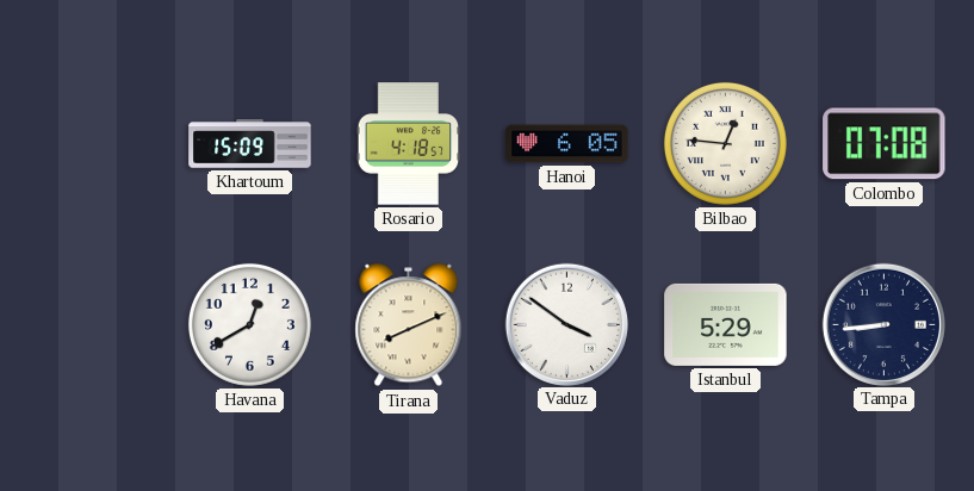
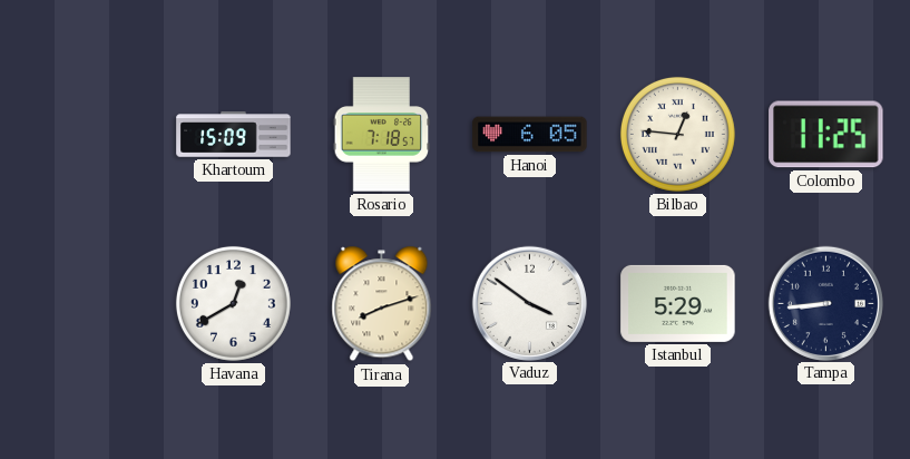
Rosario: 4:18 -> 7:18 (382, 135)
Colombo: 07:08 -> 11:25 (826, 135)
Tirana: 8:11 -> 8:12 (382, 304)
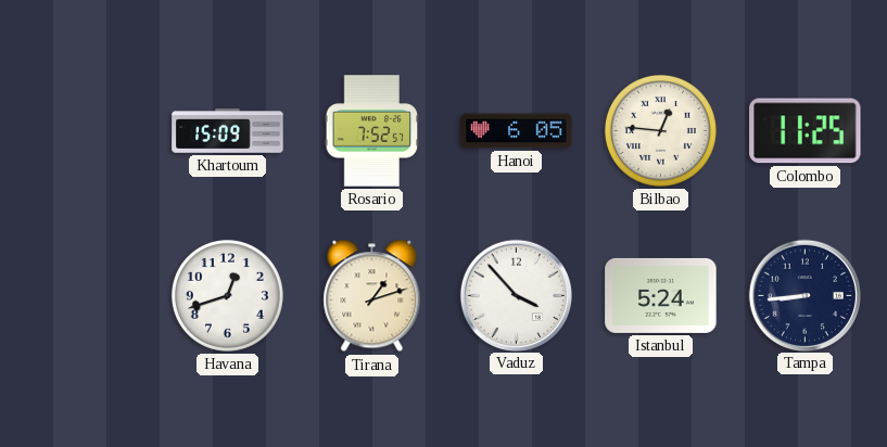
Rosario: 7:18 -> 7:52 (372, 131)
Havana: 12:40 -> 12:42 (227, 295)
Tirana: 8:12 -> 1:12 (372, 296)
Vaduz: 3:51 -> 3:53 (516, 295)
Istanbul: 5:29 -> 5:24 (661, 295)
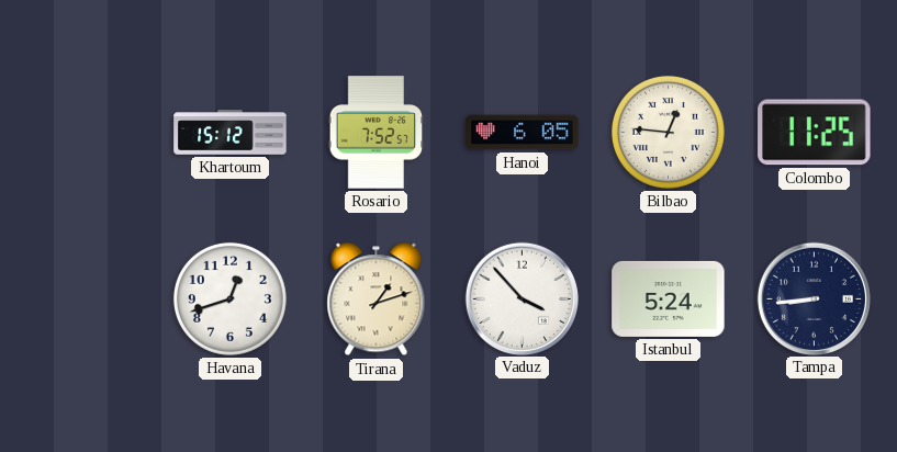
Khartoum: 15:09 -> 15:12 (231, 133)
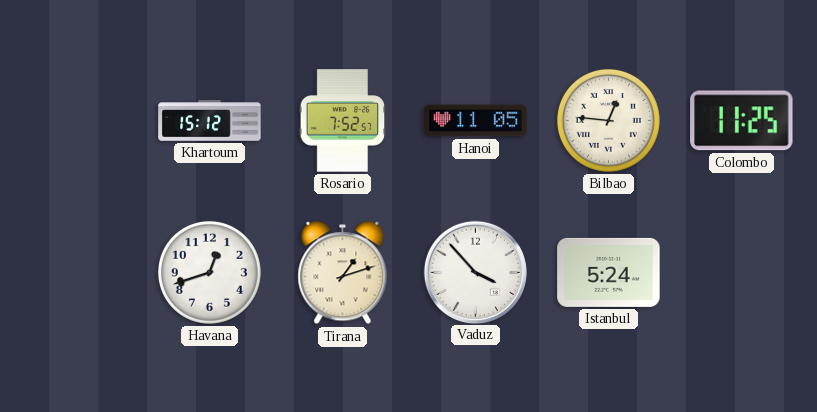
Hanoi: 6:05 -> 11:05 (476, 121)
Tampa: 8:44 -> none (814, 298)
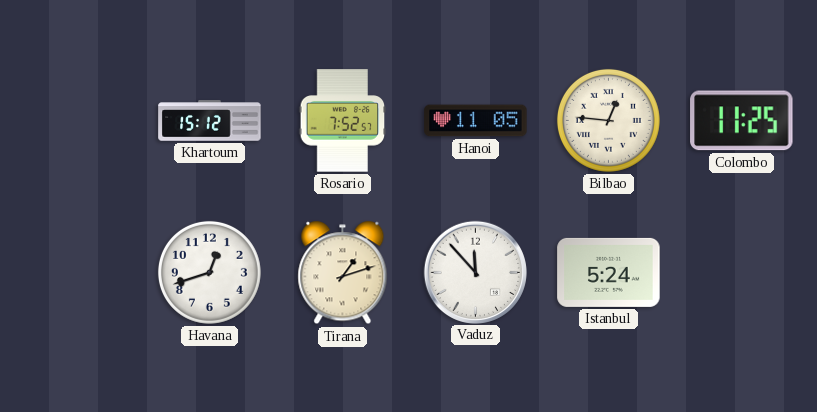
Vaduz: 3:53 -> 11:53 (475, 272)
